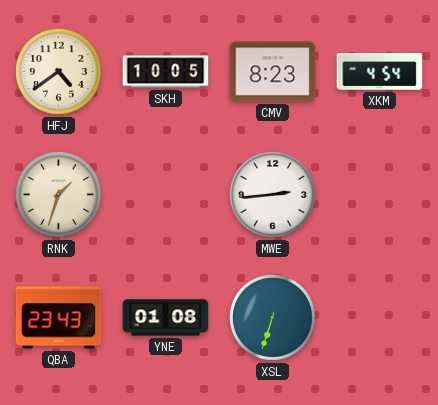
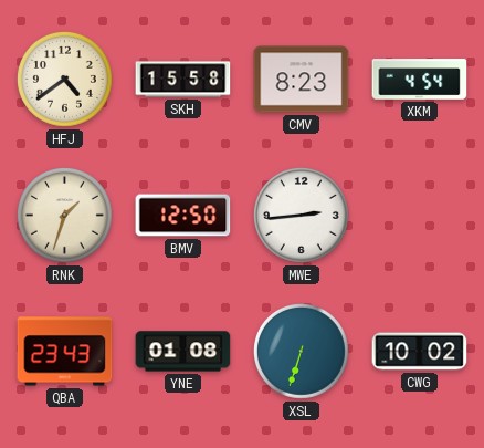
SKH: 10:05 -> 15:58 (183, 80)
BMV: none -> 12:50 (183, 216)
CWG: none -> 10:02 (420, 352)
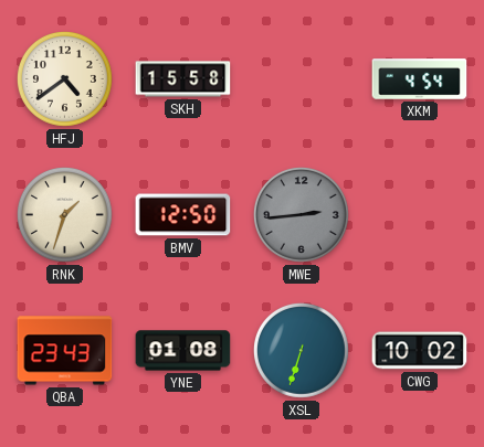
CMV: 8:23 -> none (302, 80)
MWE dial: white -> grey (301, 214)
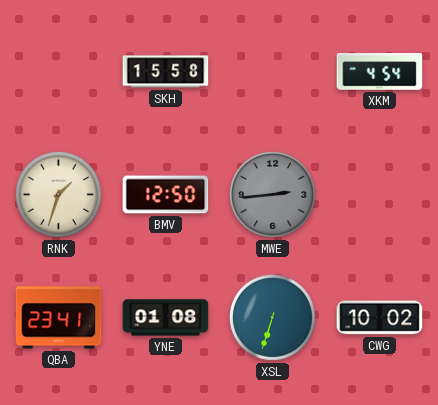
HFJ: 4:39 -> none (64, 78)
QBA: 23:43 -> 23:41 (59, 318)
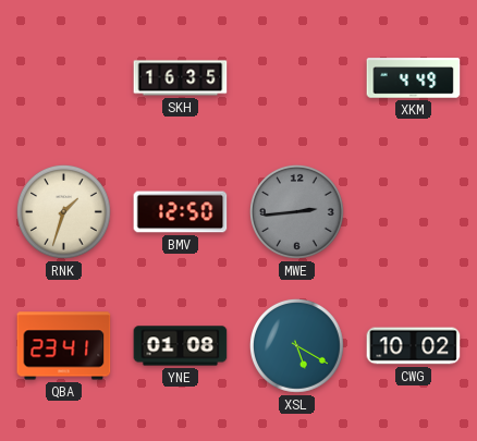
SKH: 15:58 -> 16:35 (181, 78)
XKM: 4:54 -> 4:49 (414, 78)
XSL: 6:33 -> 5:20 (296, 345)
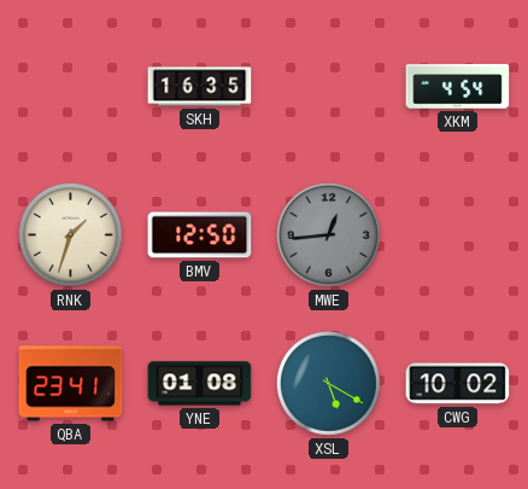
XKM: 4:49 -> 4:54 (458, 87)
MWE: 2:44 -> 12:44 (328, 234)
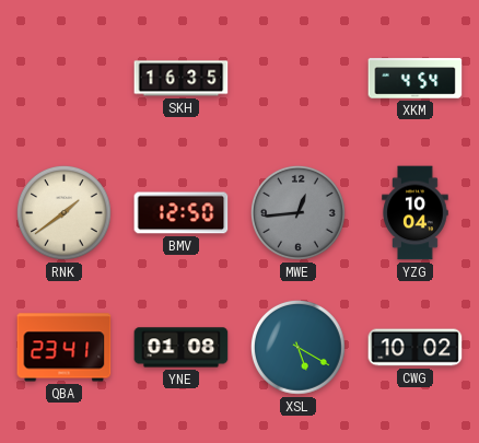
RNK: 1:33 -> 1:39 (63, 212)
YZG: none -> 10:04 (416, 213)
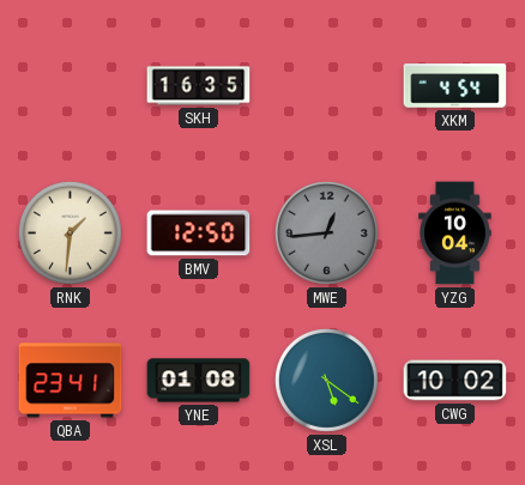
RNK: 1:39 -> 1:31 (70, 232)
XSL: 5:20 -> 5:21 (326, 380)
